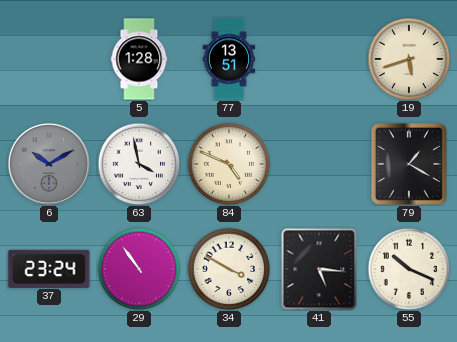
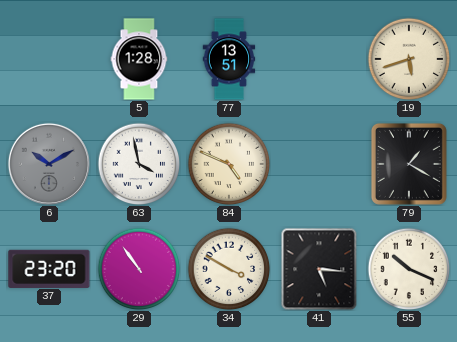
37: 23:24 -> 23:20 (49, 268)
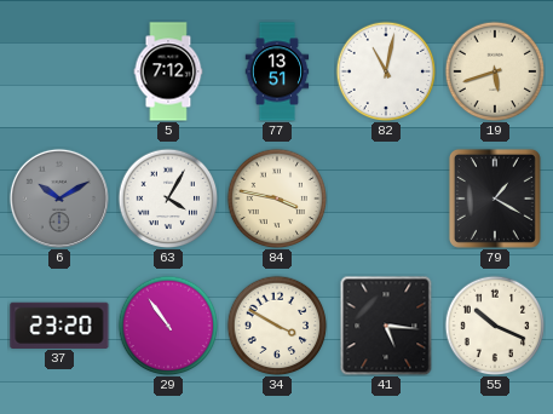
5: 1:28 -> 7:12 (168, 71)
82: none -> 11:02 (386, 71)
63: 3:58 -> 4:05 (168, 199)
84: 4:49 -> 3:47 (277, 199)
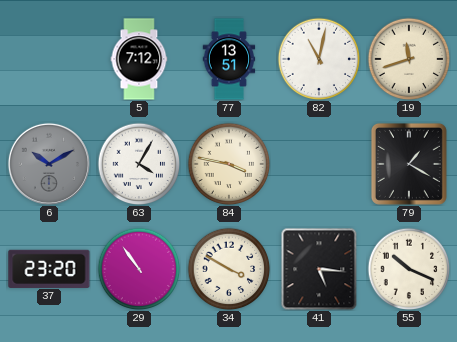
19: 5:42 -> 11:42 (409, 59)
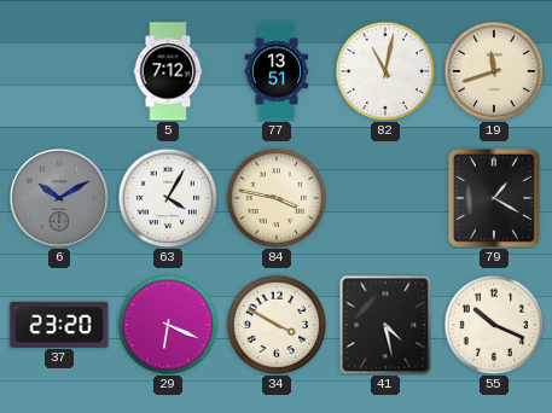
29: 10:54 -> 6:19 (168, 325)
41: 5:16 -> 4:28 (385, 325)
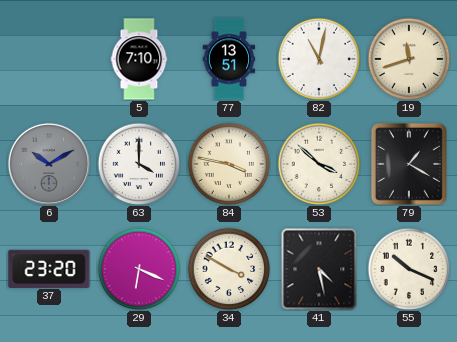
5: 7:12 -> 7:10 (139, 59)
63: 4:05 -> 4:00 (139, 164)
53: none -> 3:52 (319, 164)
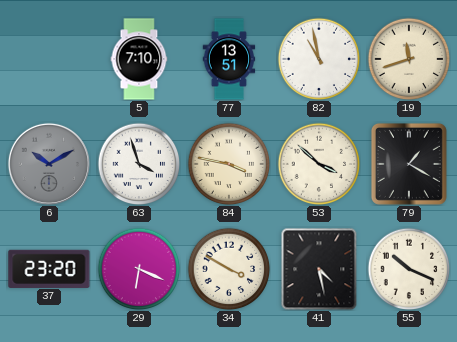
82: 11:02 -> 10:58 (319, 59)
63: 4:00 -> 3:57 (139, 164)
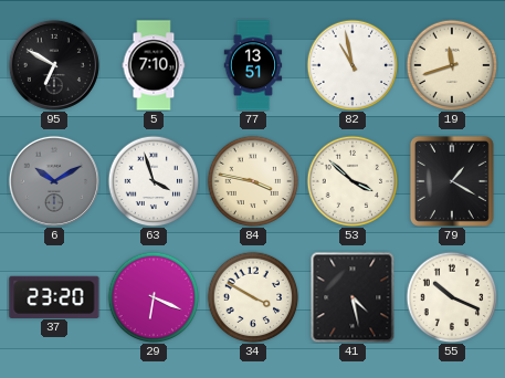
95: none -> 6:50 (54, 65)
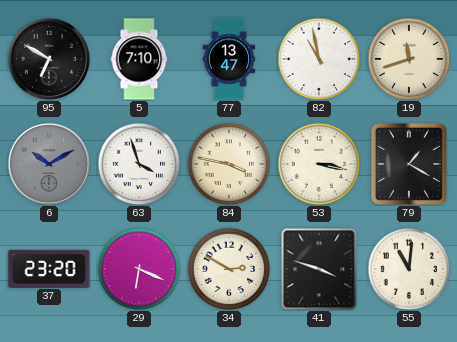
77: 13:51 -> 13:47 (229, 59)
53: 3:52 -> 3:17 (319, 164)
34: 3:50 -> 2:50 (229, 269)
41: 4:28 -> 3:48 (319, 269)
55: 10:19 -> 11:01 (409, 269)
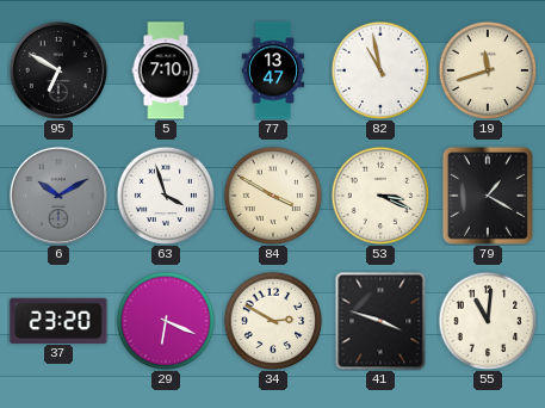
84: 3:47 -> 3:50 (273, 196)
53: 3:17 -> 3:19 (380, 196)
